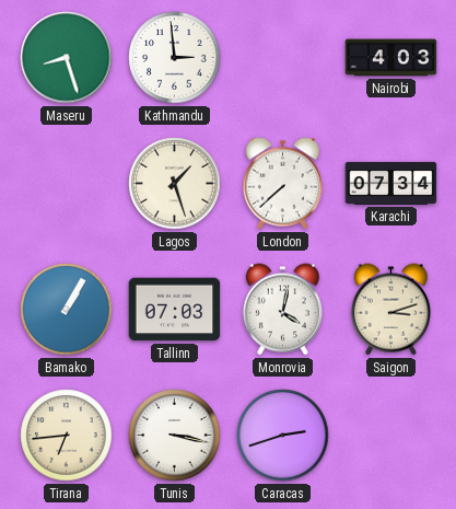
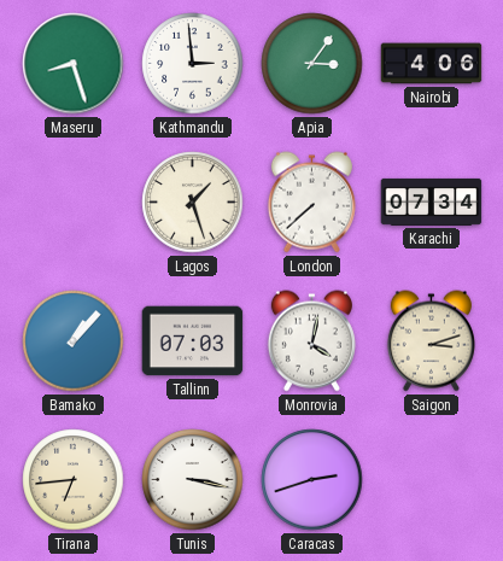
Apia: none -> 3:06 (312, 64)
Nairobi: 4:03 -> 4:06 (432, 64)
Bamako: 1:05 -> 1:07 (74, 341)
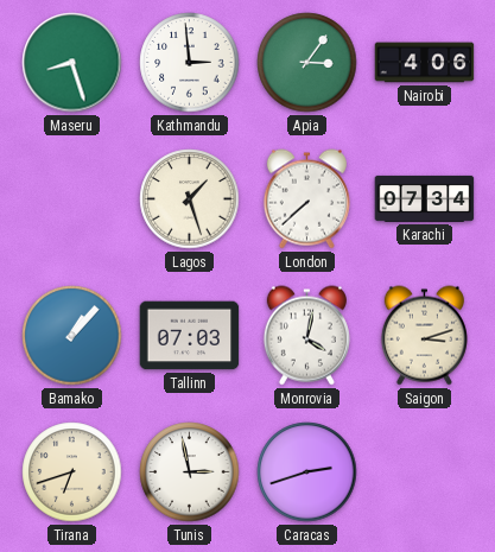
Tirana: 6:44 -> 6:42 (72, 472)
Tunis: 3:17 -> 2:58 (190, 472)
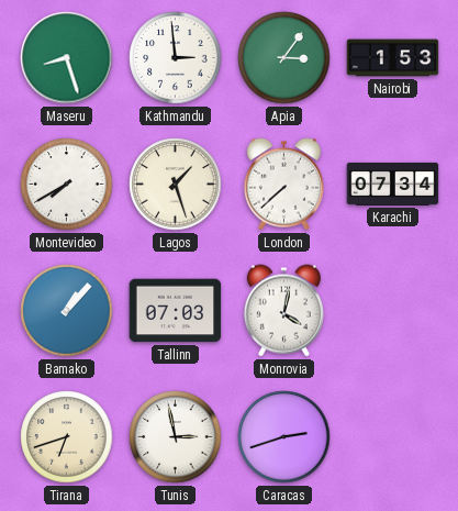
Nairobi: 4:06 -> 1:53 (393, 58)
Montevideo: none -> 7:40 (67, 185)
Saigon: 3:12 -> none (424, 336)
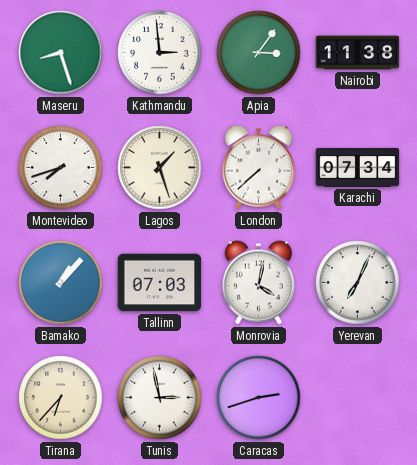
Nairobi: 1:53 -> 11:38 (358, 53)
Montevideo: 7:40 -> 7:42 (61, 168)
Yerevan: none -> 7:04 (358, 283)
Tirana: 6:42 -> 6:37 (61, 398)
